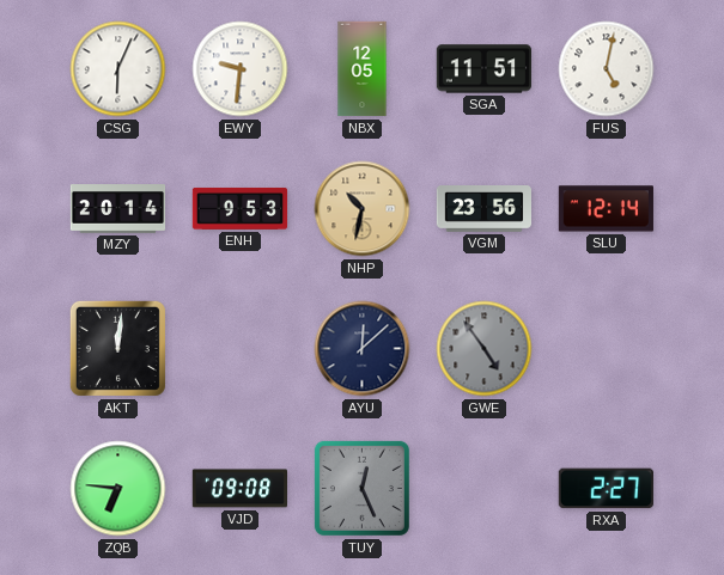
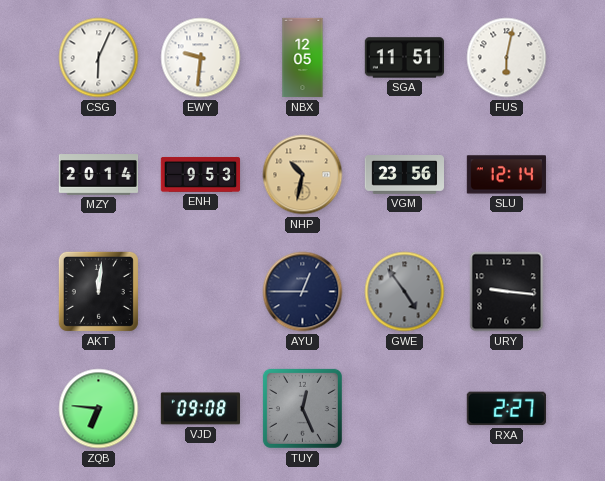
FUS: 5:02 -> 6:02 (507, 58)
AYU: 12:08 -> 12:45 (303, 292)
URY: none -> 9:16 (507, 292)
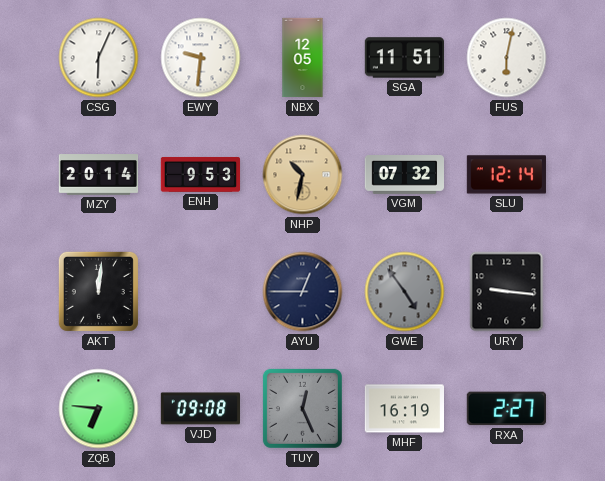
VGM: 23:56 -> 07:32 (404, 175)
MHF: none -> 16:19 (404, 409)
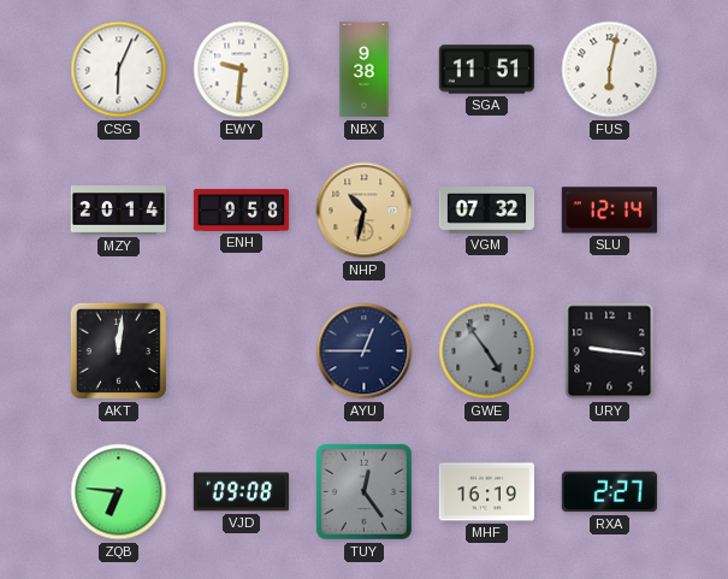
NBX: 12:05 -> 9:38 (365, 70)
ENH: 9:53 -> 9:58 (242, 211)
TUY: 12:26 -> 12:24 (363, 491)
